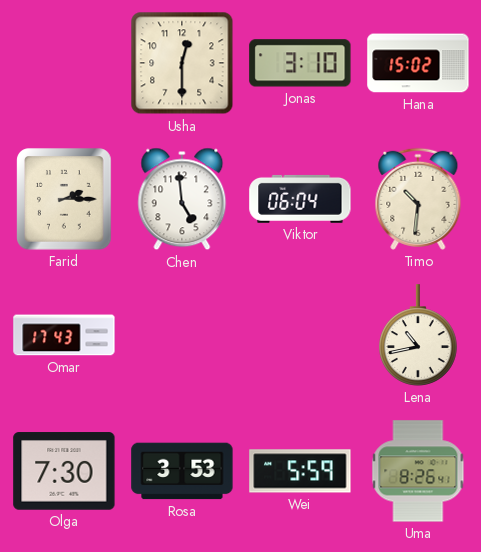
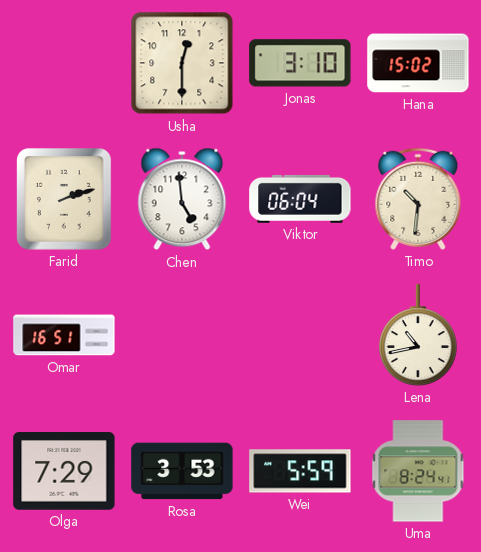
Farid: 2:15 -> 2:12 (64, 199)
Omar: 17:43 -> 16:51 (64, 335)
Olga: 7:30 -> 7:29 (64, 471)
Uma: 8:26 -> 8:24 (418, 471)
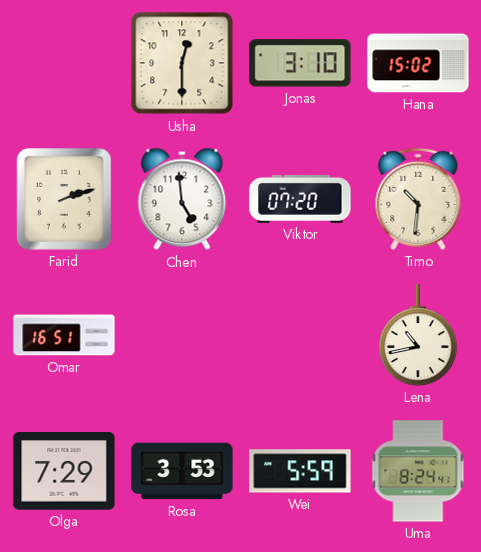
Viktor: 06:04 -> 07:20 (300, 199)
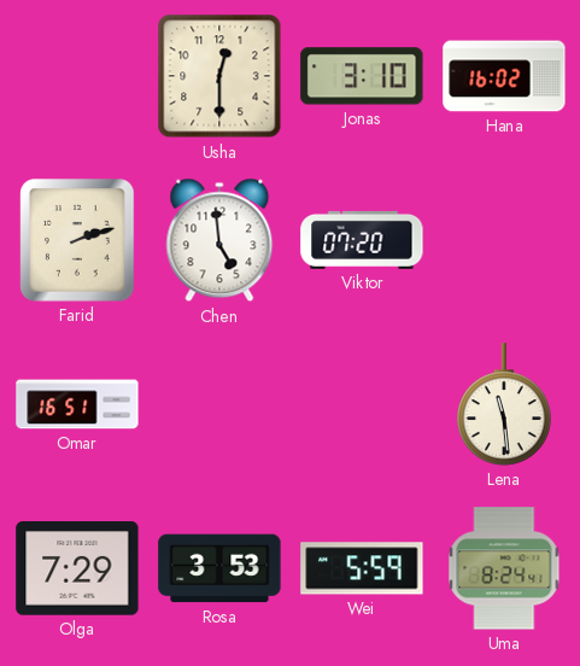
Hana: 15:02 -> 16:02 (504, 76)
Timo: 10:31 -> none (418, 199)
Lena: 10:43 -> 11:29 (505, 404)
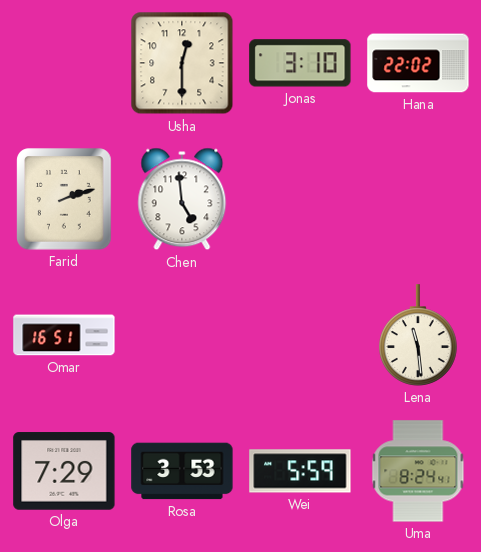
Hana: 16:02 -> 22:02 (418, 63)
Viktor: 07:20 -> none (362, 240)
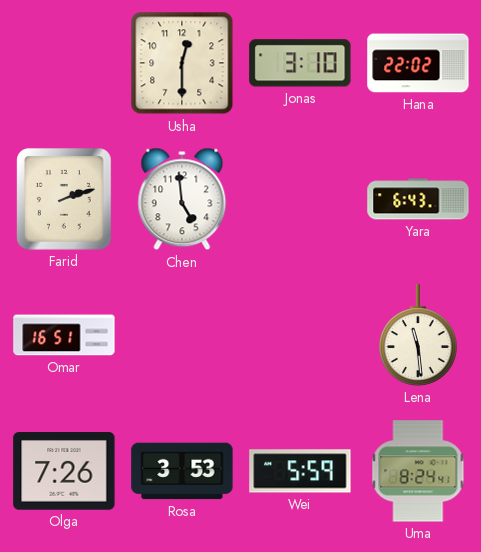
Yara: none -> 6:43 (418, 199)
Olga: 7:29 -> 7:26 (64, 471)
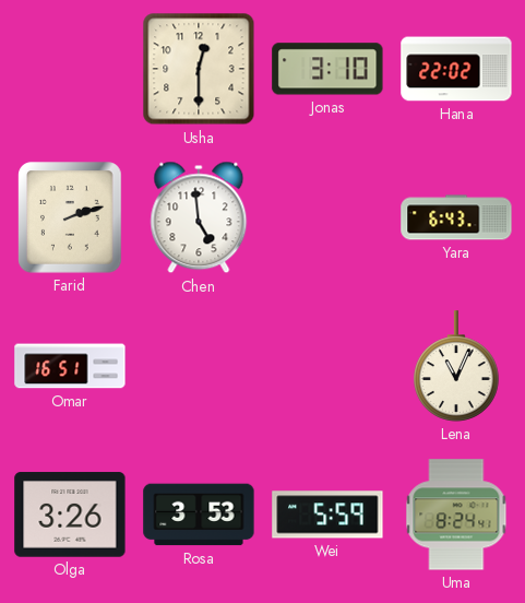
Lena: 11:29 -> 11:04 (457, 366)
Olga: 7:26 -> 3:26 (70, 515)
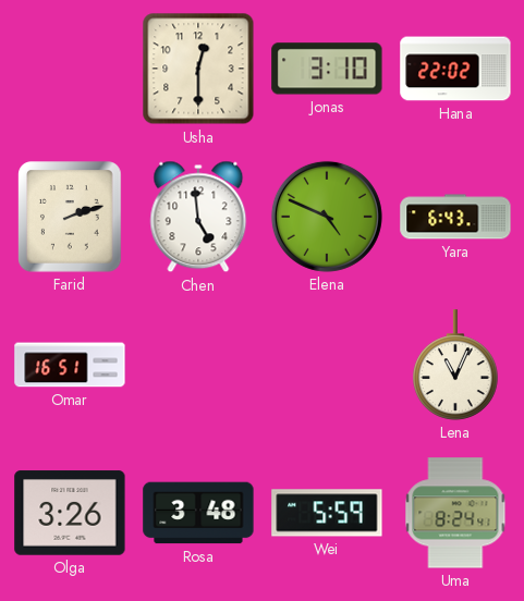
Elena: none -> 4:49 (327, 217)
Rosa: 3:53 -> 3:48 (198, 513)
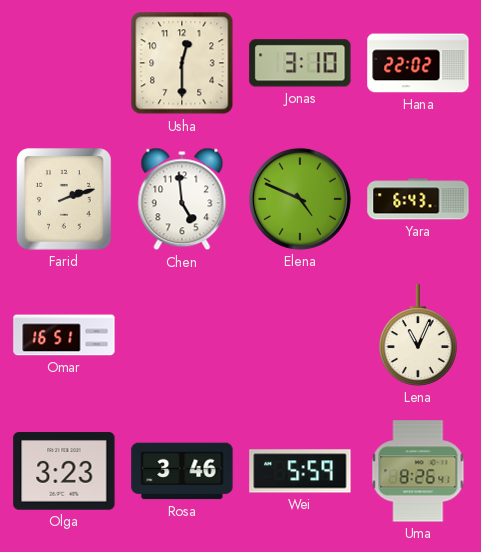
Olga: 3:26 -> 3:23 (64, 471)
Rosa: 3:48 -> 3:46 (182, 471)
Uma: 8:24 -> 8:26 (418, 471)
